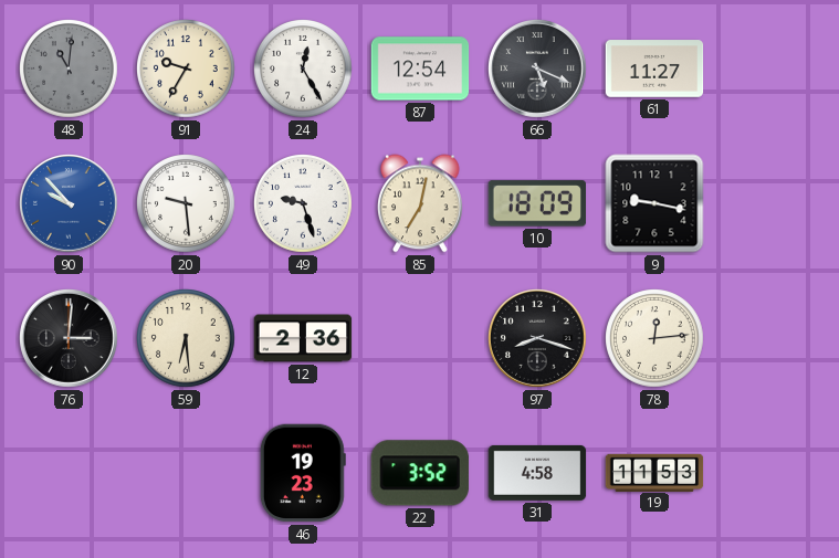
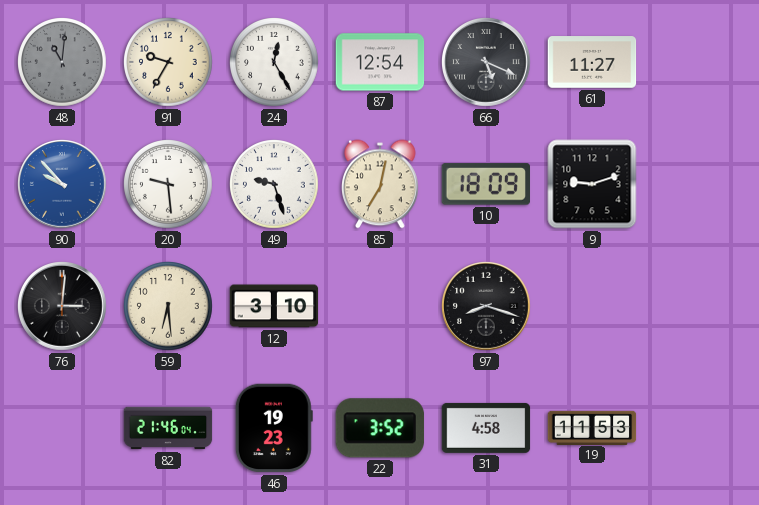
9: 9:17 -> 9:12 (592, 184)
12: 2:36 -> 3:10 (274, 306)
78: 12:14 -> none (656, 339)
82: none -> 21:46 (168, 428)
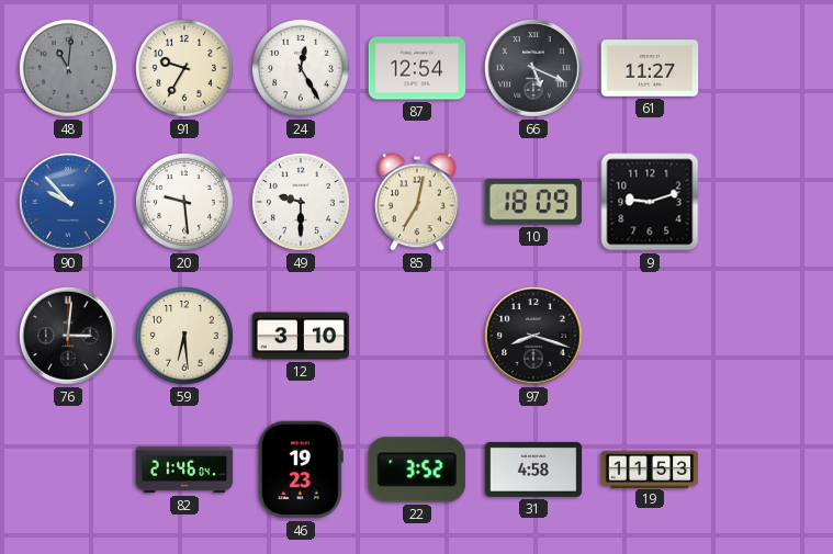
49: 9:27 -> 9:30 (302, 203)
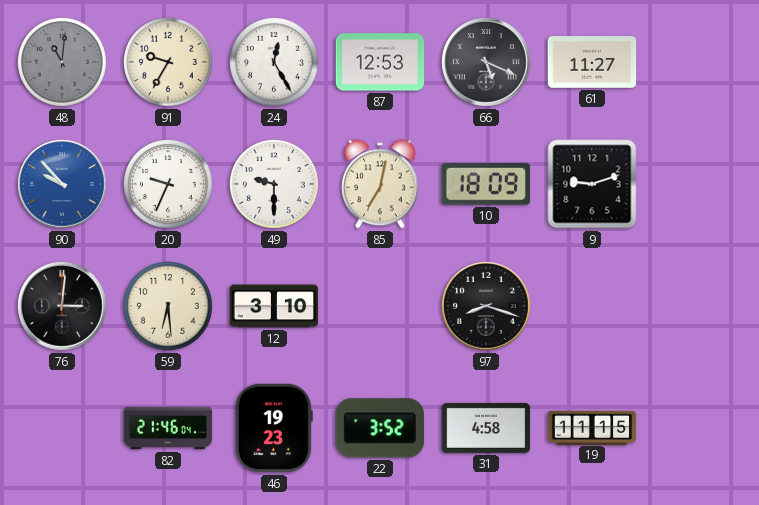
87: 12:54 -> 12:53 (380, 62)
20: 9:29 -> 9:34 (169, 185)
19: 11:53 -> 11:15 (592, 427)
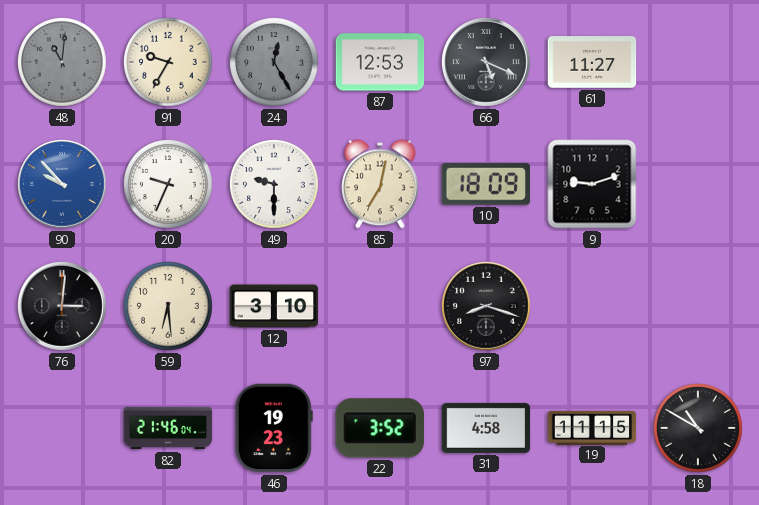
24 dial: white -> grey (275, 63)
18: none -> 10:50 (699, 429)
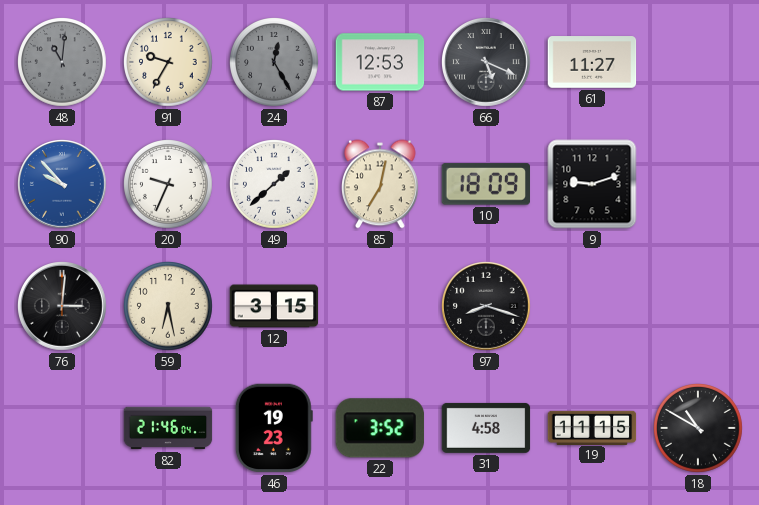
49: 9:30 -> 1:38 (275, 185)
59: 6:29 -> 6:28 (169, 307)
12: 3:10 -> 3:15 (274, 306)
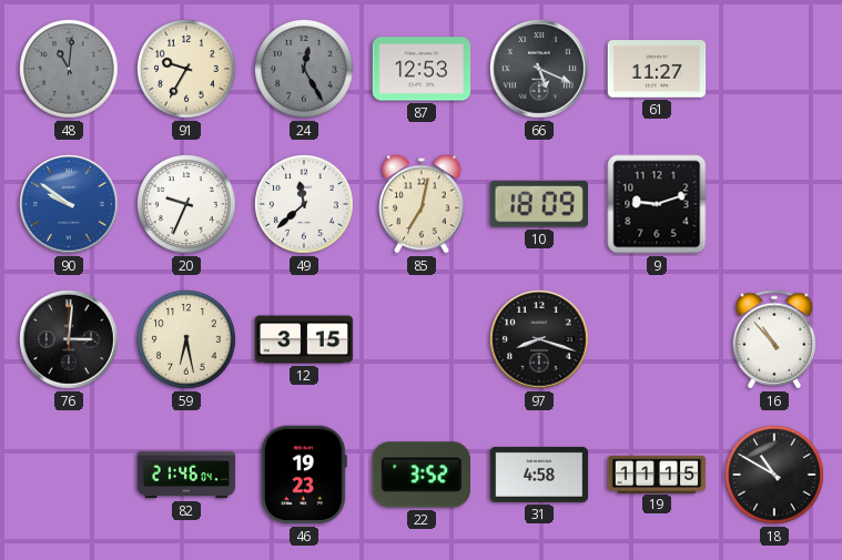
90: 9:53 -> 9:51 (70, 205)
49: 1:38 -> 11:38 (305, 205)
16: none -> 10:53 (774, 339)
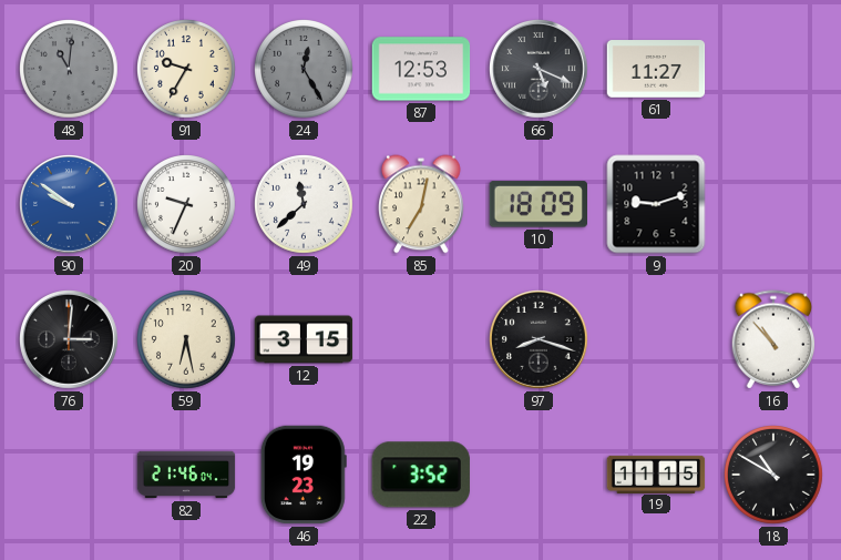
31: 4:58 -> none (539, 475)
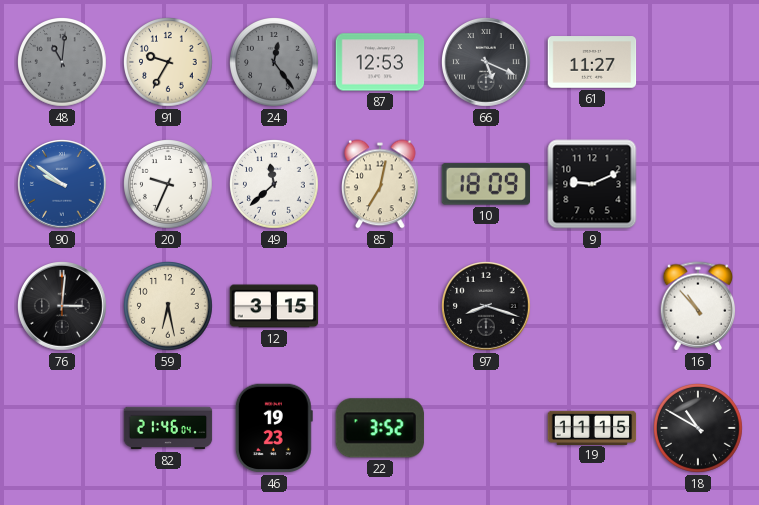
24: 12:25 -> 12:24 (275, 63)
9: 9:12 -> 9:11 (592, 184)
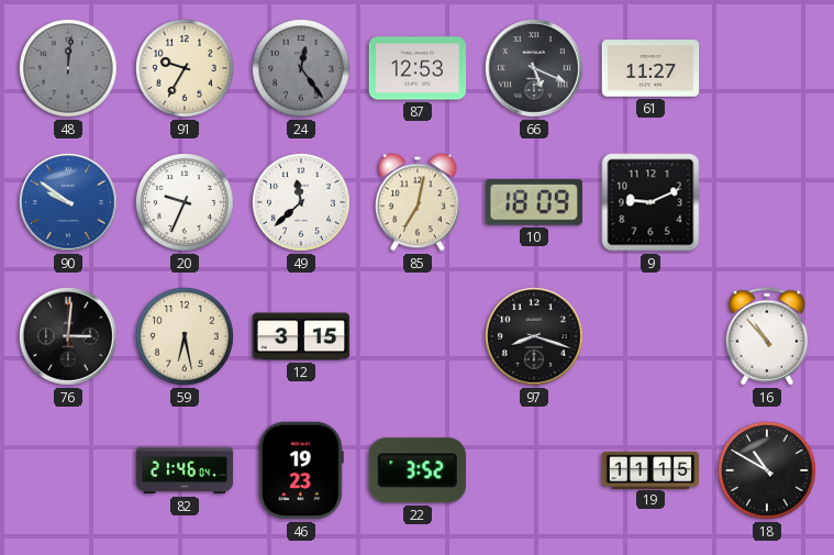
48: 11:01 -> 12:01 (69, 69)
